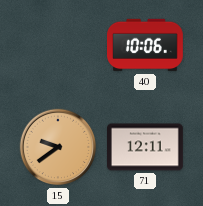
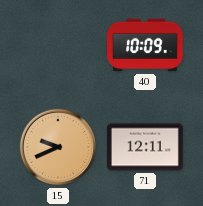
40: 10:06 -> 10:09 (146, 45)
15: 9:39 -> 9:41 (58, 147)
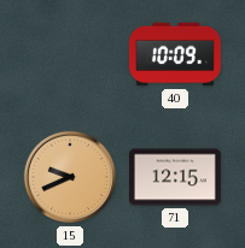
71: 12:11 -> 12:15 (176, 177)
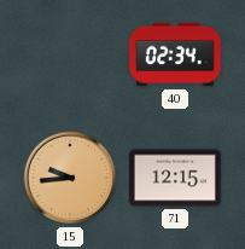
40: 10:09 -> 02:34 (176, 54)
15: 9:41 -> 9:44 (70, 178)
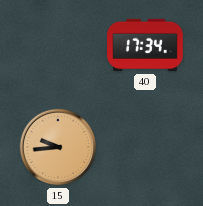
40: 02:34 -> 17:34 (146, 45)
71: 12:15 -> none (176, 178)
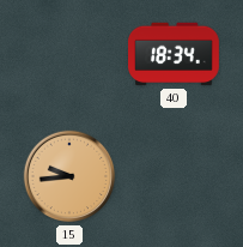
40: 17:34 -> 18:34 (175, 54)
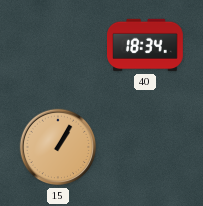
15: 9:44 -> 1:05 (58, 147)
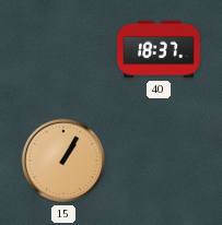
40: 18:34 -> 18:37 (160, 49)
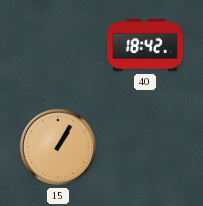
40: 18:37 -> 18:42 (146, 45)
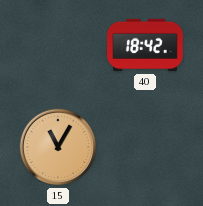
15: 1:05 -> 11:05 (58, 147)
